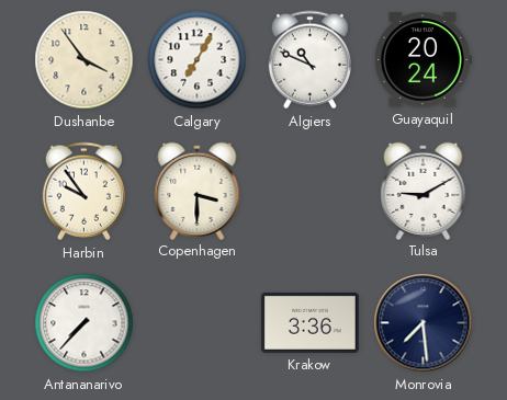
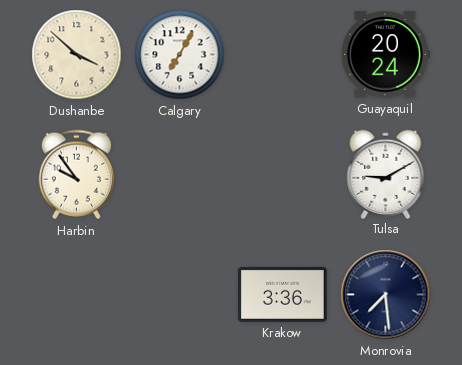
Dushanbe: 3:54 -> 3:52 (77, 55)
Algiers: 10:49 -> none (309, 60)
Copenhagen: 3:30 -> none (198, 191)
Antananarivo: 7:37 -> none (84, 323)
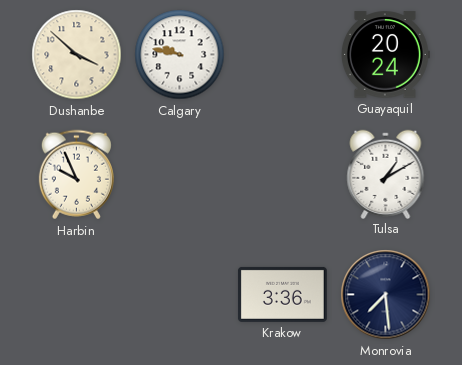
Calgary: 7:05 -> 9:47 (180, 55)
Harbin: 9:54 -> 9:56 (76, 175)
Tulsa: 9:10 -> 1:10 (386, 174)
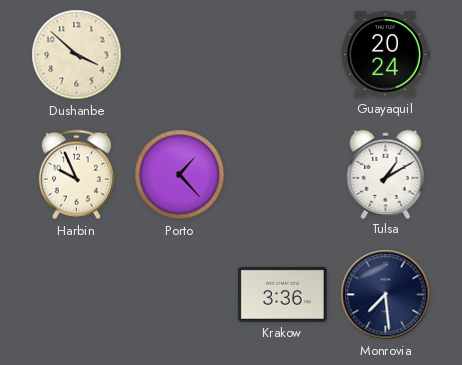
Calgary: 9:47 -> none (180, 55)
Porto: none -> 1:23 (180, 175)
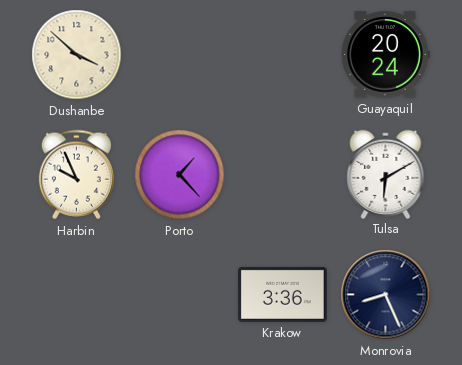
Tulsa: 1:10 -> 6:10 (386, 174)
Monrovia: 7:29 -> 8:26 (386, 295)
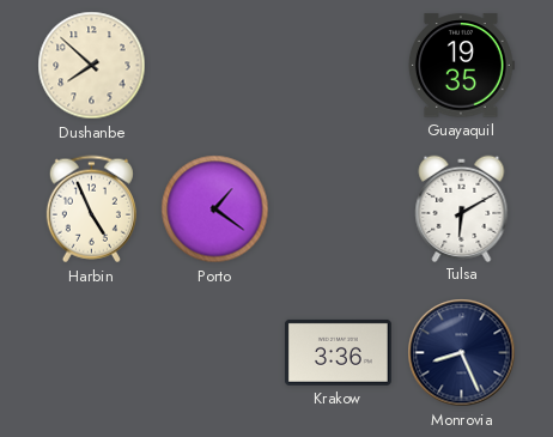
Dushanbe: 3:52 -> 7:52 (92, 66)
Guayaquil: 20:24 -> 19:35 (461, 66)
Harbin: 9:56 -> 4:56 (91, 210)
Porto: 1:23 -> 1:21 (215, 210)
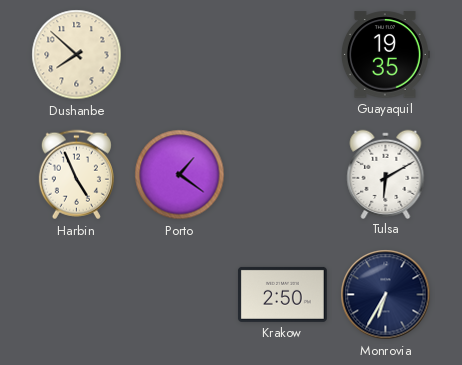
Krakow: 3:36 -> 2:50 (282, 294)
Monrovia: 8:26 -> 6:35 (386, 295)
